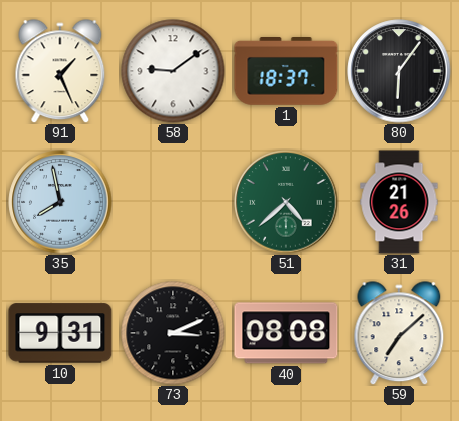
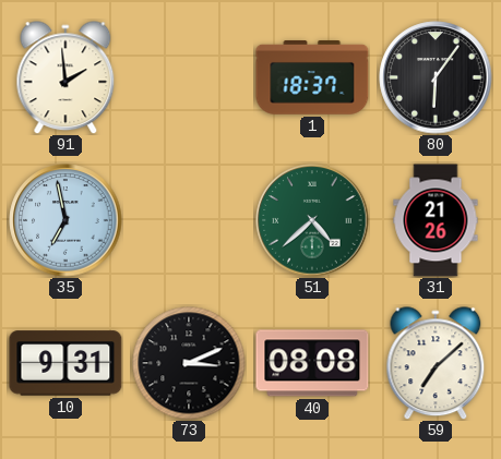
91: 1:26 -> 1:59 (65, 77)
58: 9:09 -> none (173, 71)
35: 7:58 -> 6:58 (65, 220)
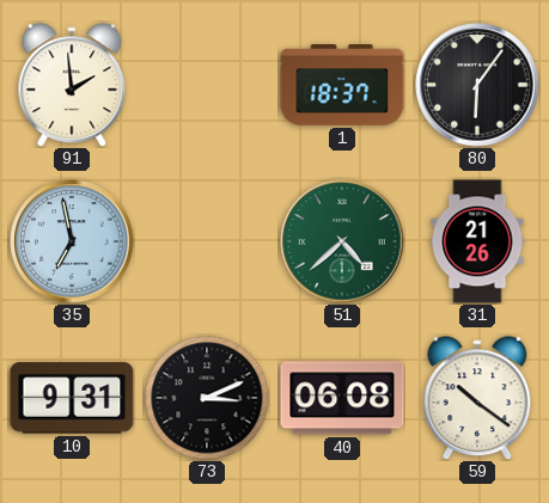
40: 08:08 -> 06:08 (342, 398)
59: 7:08 -> 10:21 (477, 398)
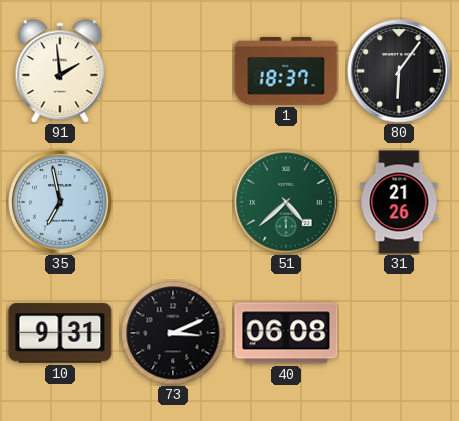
59: 10:21 -> none (477, 398)
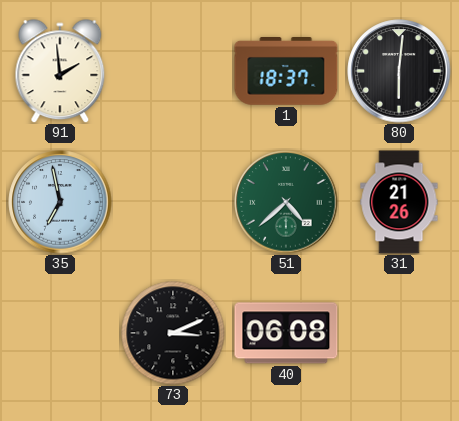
80: 6:06 -> 6:01 (399, 71)
10: 9:31 -> none (60, 333)
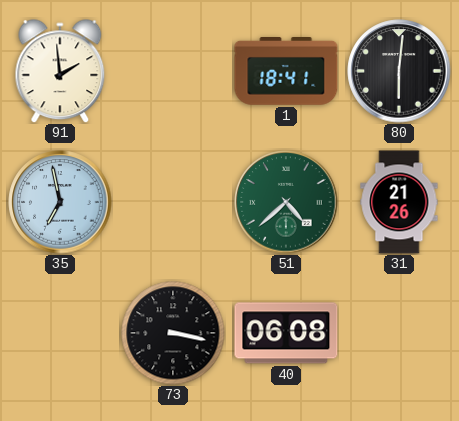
1: 18:37 -> 18:41 (286, 72)
73: 3:11 -> 3:17 (173, 333)
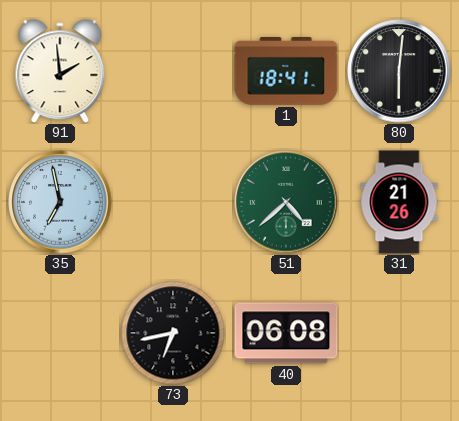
73: 3:17 -> 6:43 (173, 333)
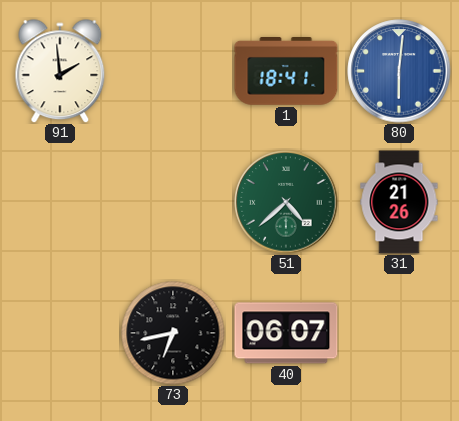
80 dial: black -> blue (399, 71)
35: 6:58 -> none (60, 202)
40: 06:08 -> 06:07 (286, 333)
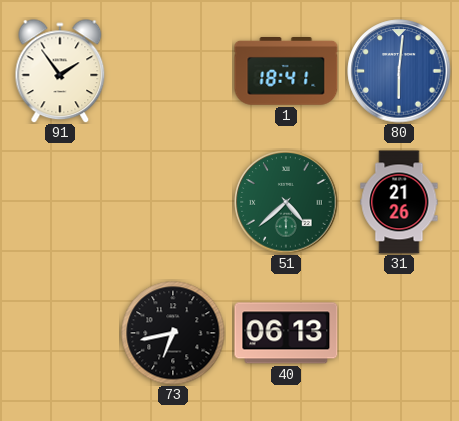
91: 1:59 -> 1:54 (60, 71)
40: 06:07 -> 06:13 (286, 333)
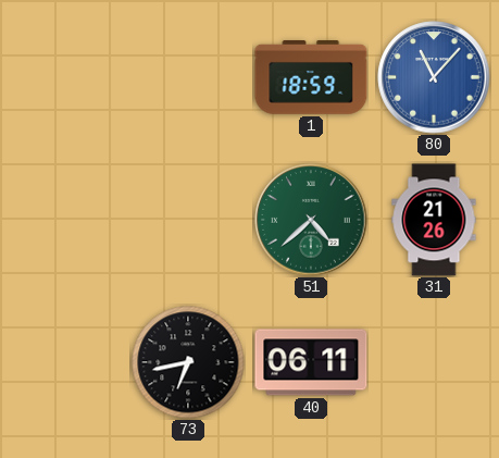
91: 1:54 -> none (60, 71)
1: 18:41 -> 18:59 (311, 78)
80: 6:01 -> 11:07 (434, 77)
40: 06:13 -> 06:11 (311, 362)
